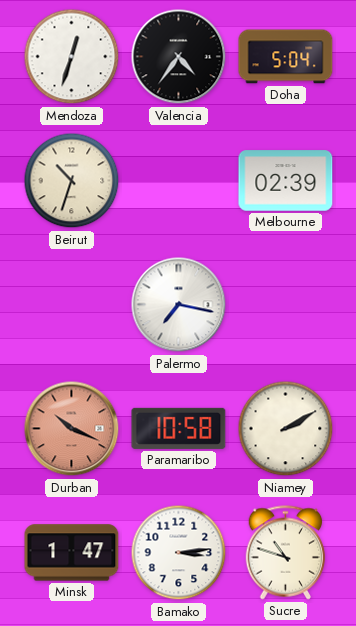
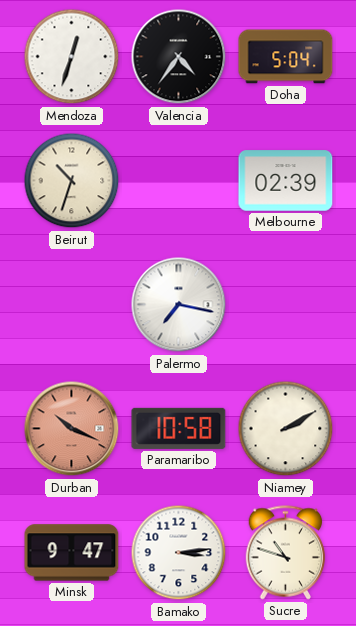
Minsk: 1:47 -> 9:47 (72, 553)
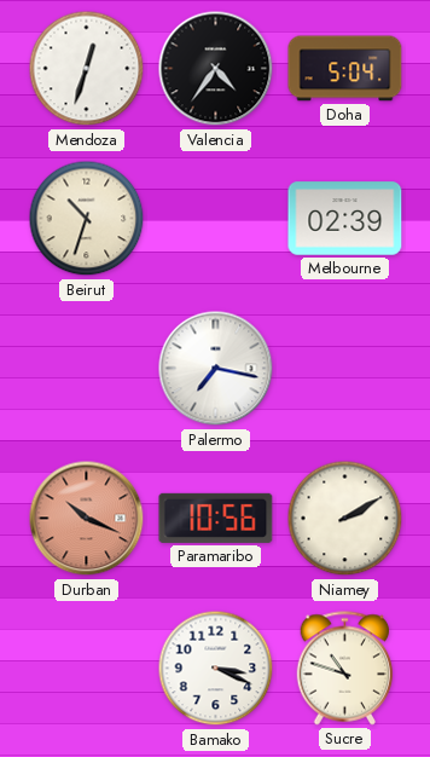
Paramaribo: 10:58 -> 10:56 (216, 518)
Minsk: 9:47 -> none (72, 553)
Bamako: 3:14 -> 3:19 (216, 669)
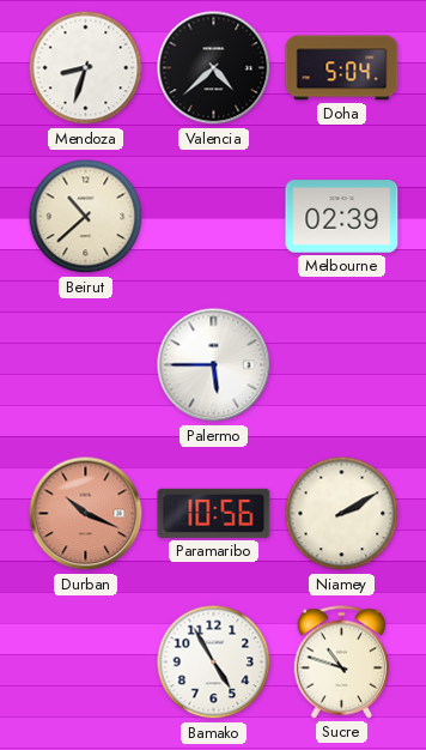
Mendoza: 12:33 -> 8:33 (86, 68)
Valencia: 4:36 -> 4:38 (214, 68)
Beirut: 10:33 -> 10:38 (86, 217)
Palermo: 7:17 -> 5:45 (214, 365)
Bamako: 3:19 -> 4:55 (214, 663)
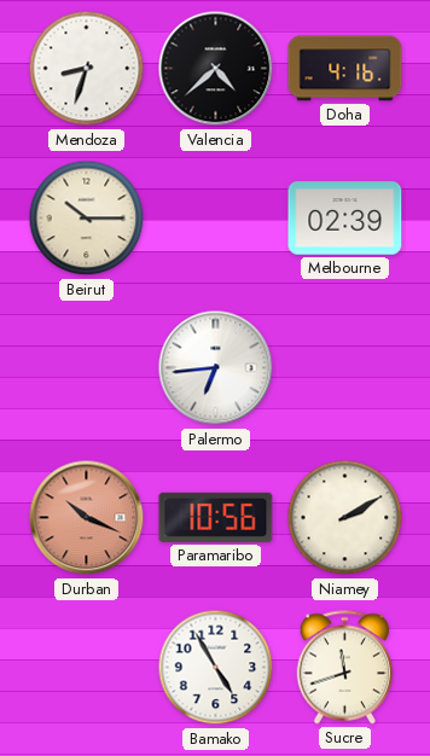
Doha: 5:04 -> 4:16 (345, 69)
Beirut: 10:38 -> 10:15 (87, 219)
Palermo: 5:45 -> 6:44 (216, 368)
Sucre: 10:48 -> 11:42 (345, 668)
